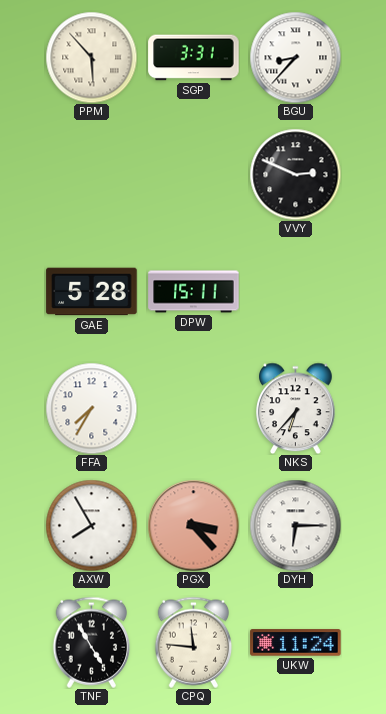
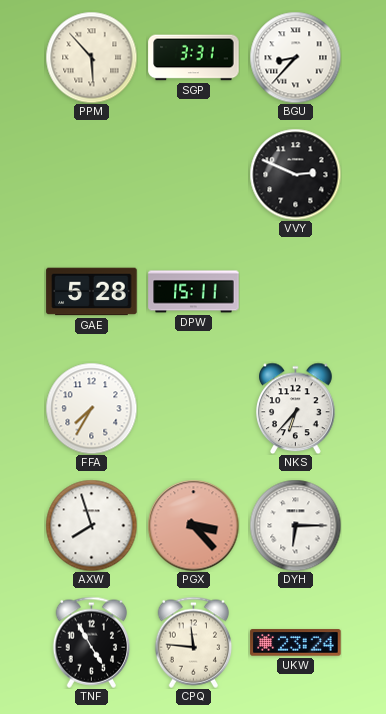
AXW: 7:55 -> 7:57 (91, 525)
UKW: 11:24 -> 23:24 (296, 643)
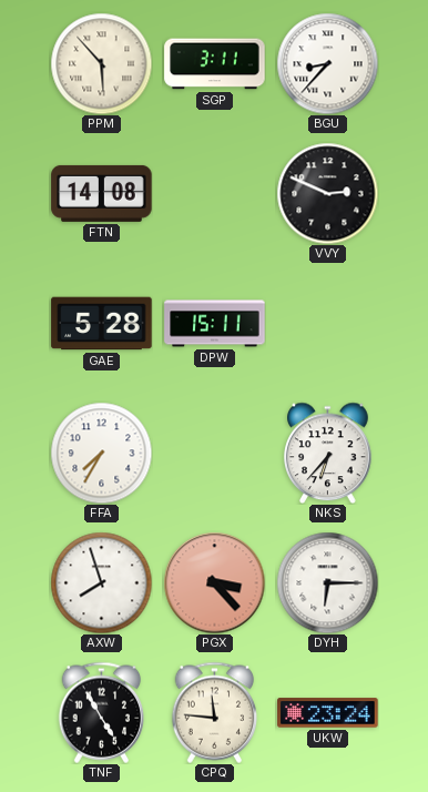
SGP: 3:31 -> 3:11 (215, 64)
FTN: none -> 14:08 (102, 193)
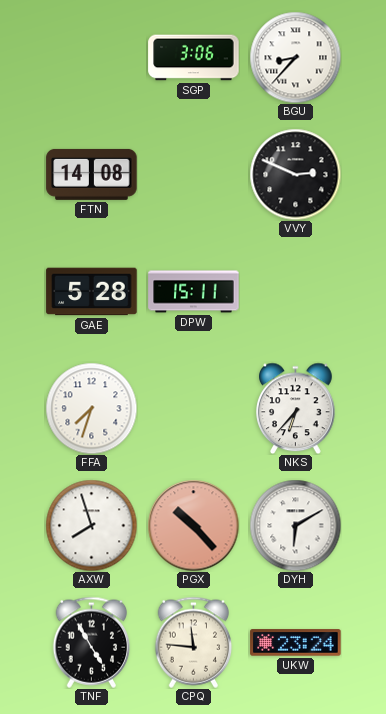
PPM: 5:53 -> none (101, 63)
SGP: 3:11 -> 3:06 (194, 58)
FFA: 7:35 -> 7:33 (91, 408)
PGX: 3:23 -> 10:23 (193, 525)
DYH: 6:15 -> 6:10 (295, 525)
